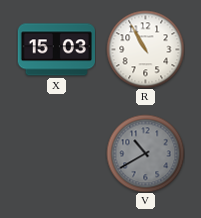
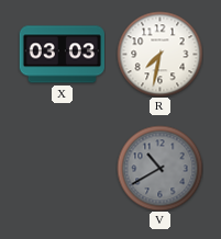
X: 15:03 -> 03:03 (62, 55)
R: 10:55 -> 7:32 (159, 54)
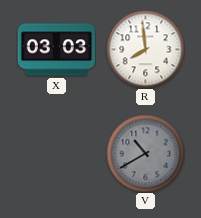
R: 7:32 -> 7:59 (145, 49)
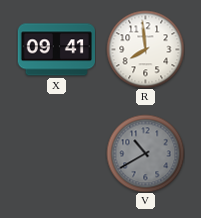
X: 03:03 -> 09:41 (56, 50)
